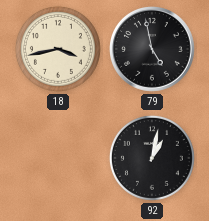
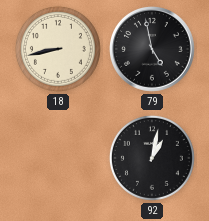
18: 3:43 -> 8:43 (58, 49)
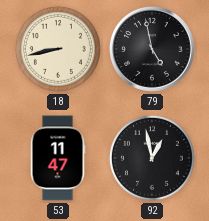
53: none -> 11:47 (58, 158)
92: 1:02 -> 12:58 (152, 158)
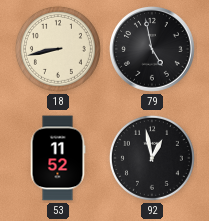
53: 11:47 -> 11:52 (58, 158)
